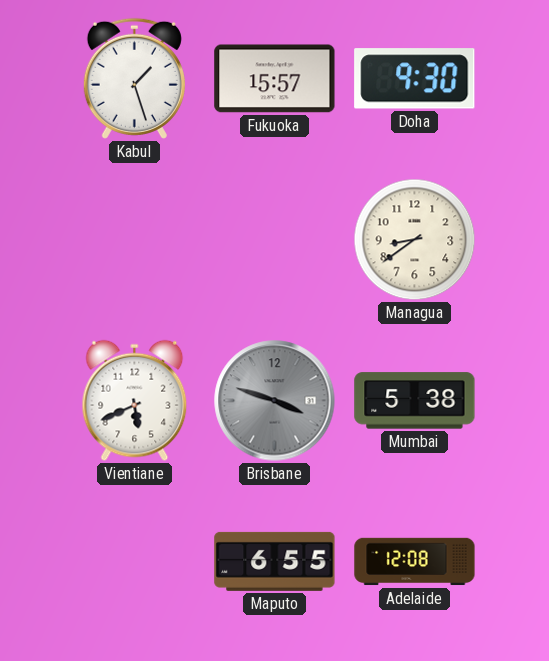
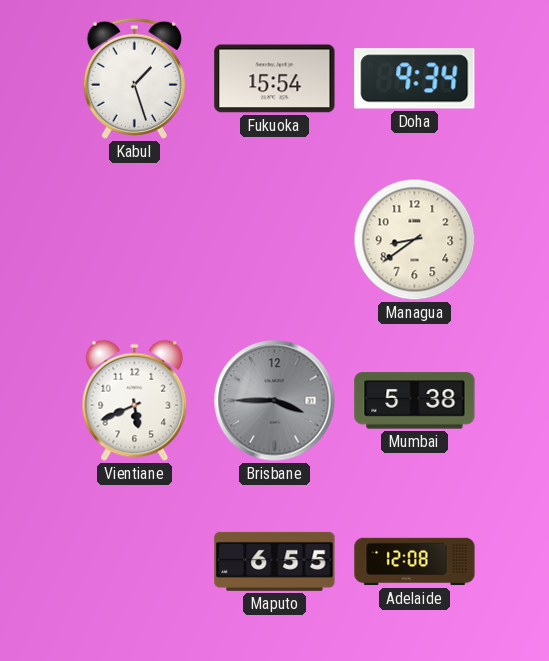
Fukuoka: 15:57 -> 15:54 (275, 79)
Doha: 9:30 -> 9:34 (415, 79)
Brisbane: 3:48 -> 3:45 (275, 401)
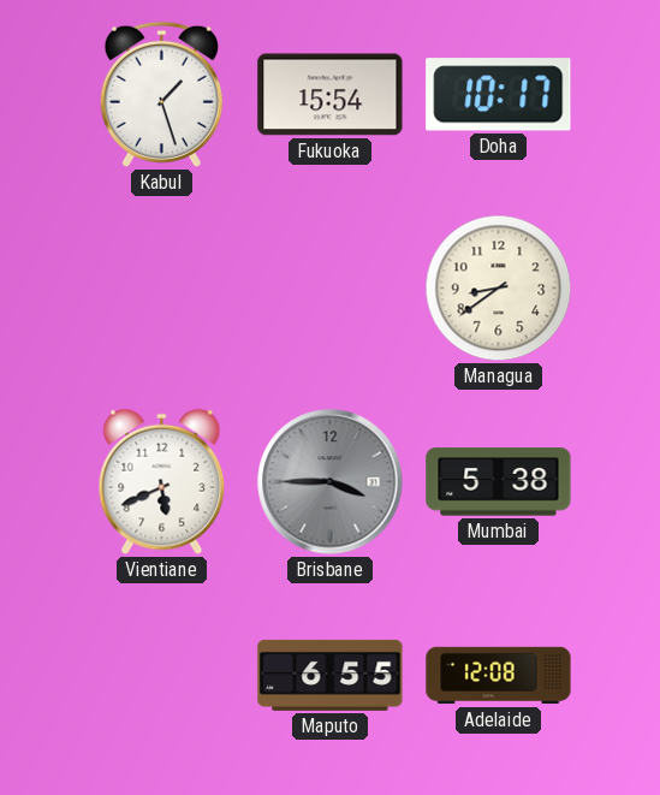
Doha: 9:34 -> 10:17 (499, 95)
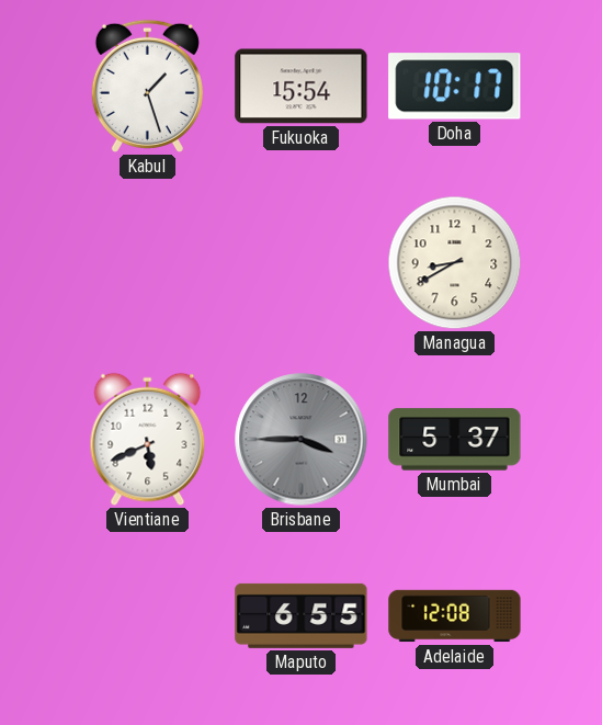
Managua: 8:39 -> 8:40 (455, 263)
Mumbai: 5:38 -> 5:37 (455, 440)
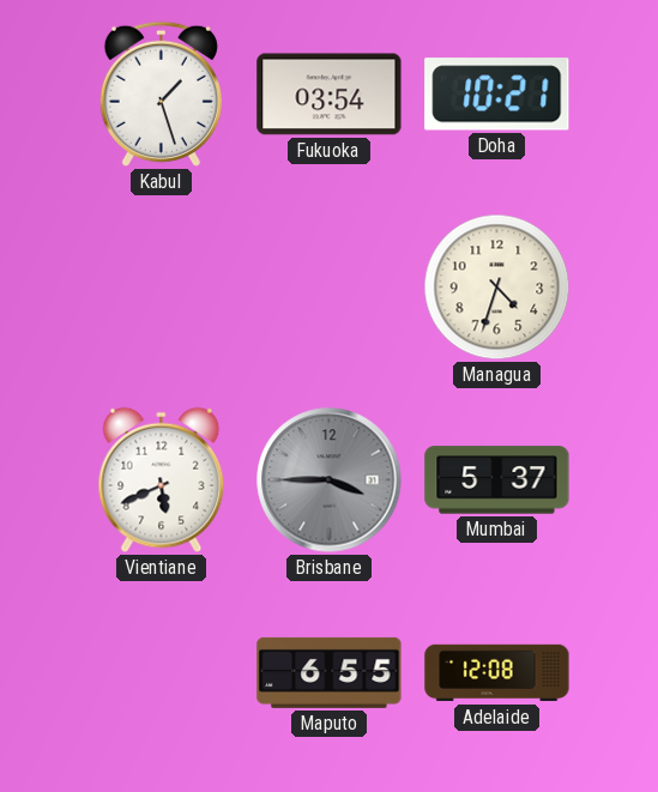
Fukuoka: 15:54 -> 03:54 (330, 95)
Doha: 10:17 -> 10:21 (497, 95)
Managua: 8:40 -> 4:33 (497, 288)
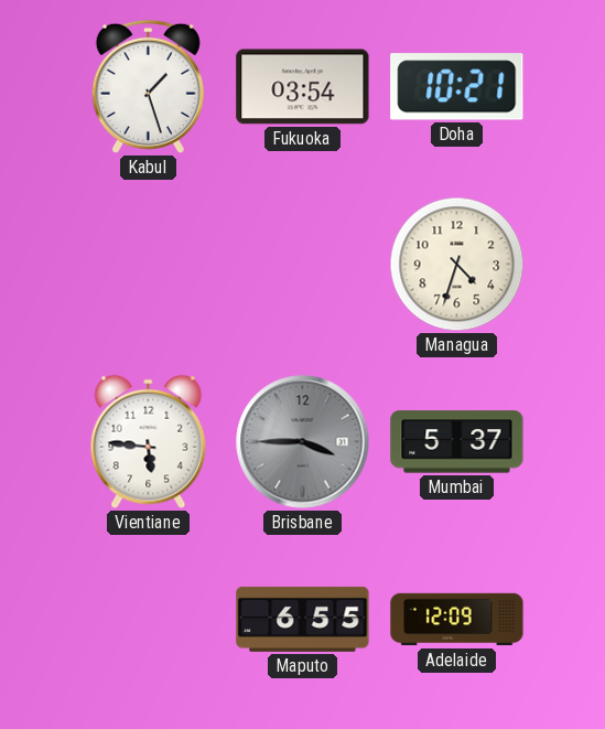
Vientiane: 5:41 -> 5:46 (149, 442)
Adelaide: 12:08 -> 12:09 (457, 620)
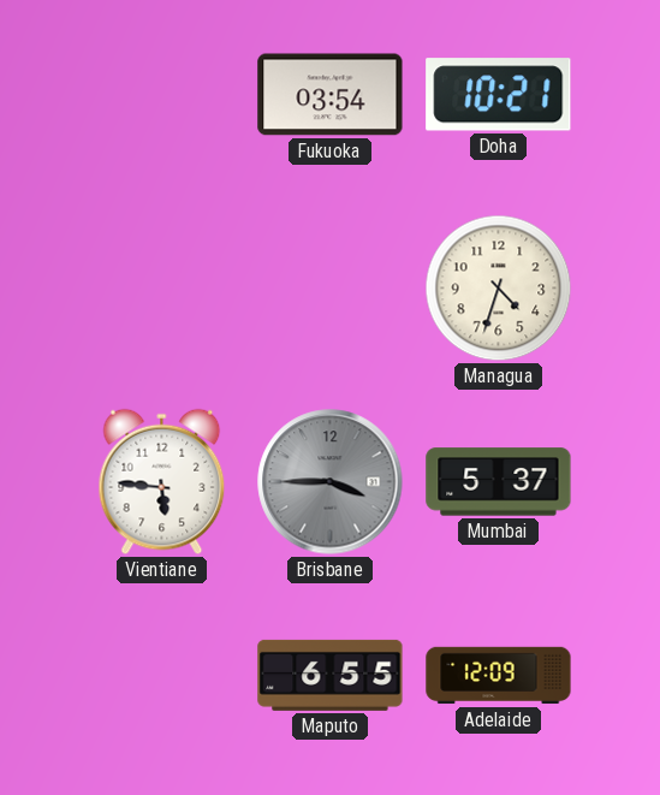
Kabul: 1:27 -> none (148, 86)
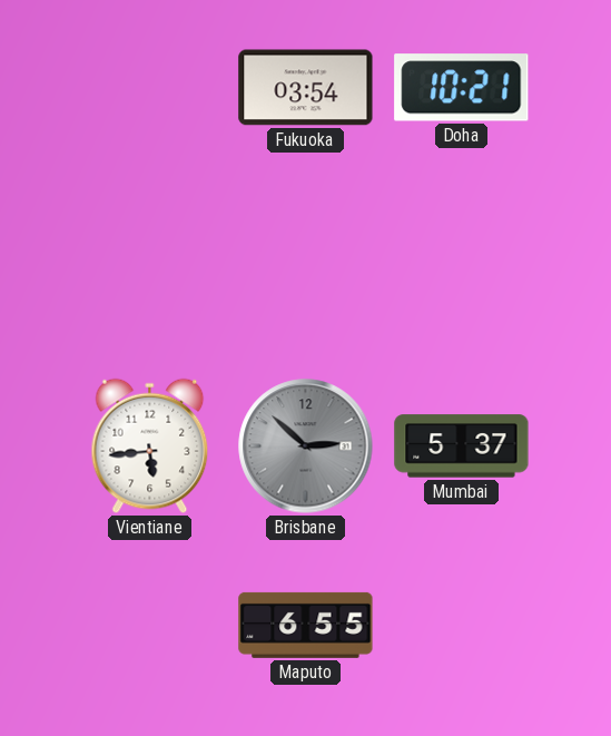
Managua: 4:33 -> none (499, 289)
Vientiane: 5:46 -> 5:44 (150, 446)
Brisbane: 3:45 -> 2:52 (306, 446)
Adelaide: 12:09 -> none (499, 676)
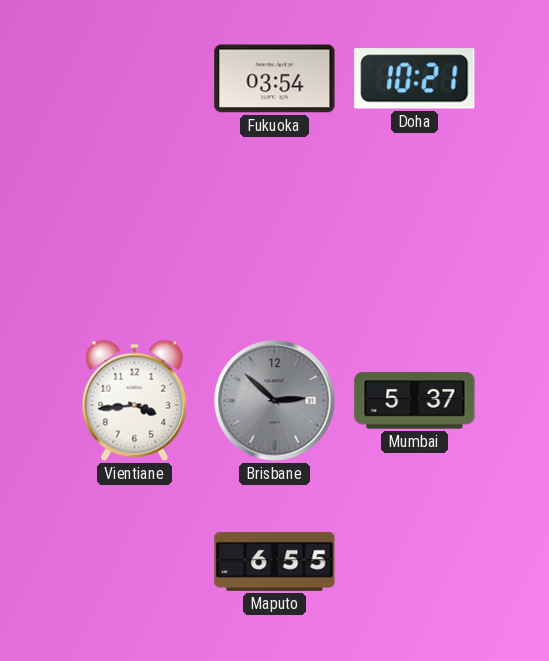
Vientiane: 5:44 -> 3:44 (135, 401)
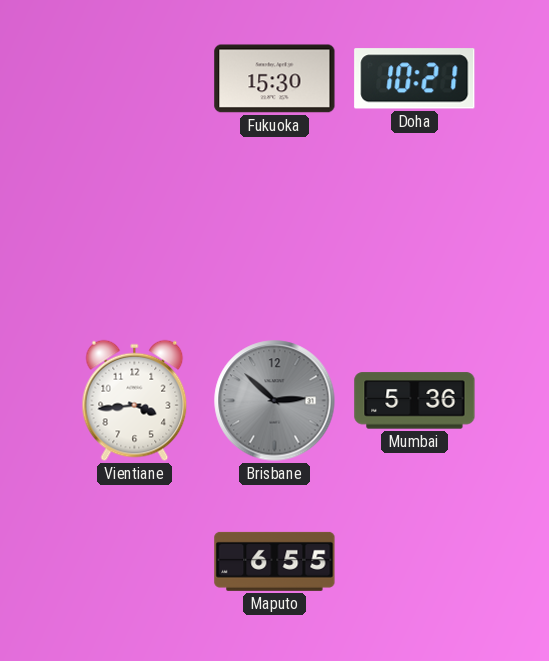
Fukuoka: 03:54 -> 15:30 (275, 79)
Mumbai: 5:37 -> 5:36 (415, 401)
